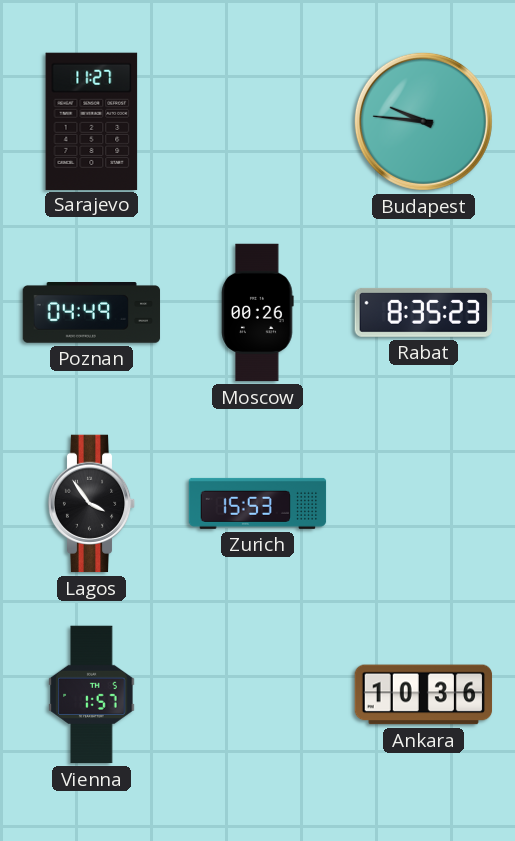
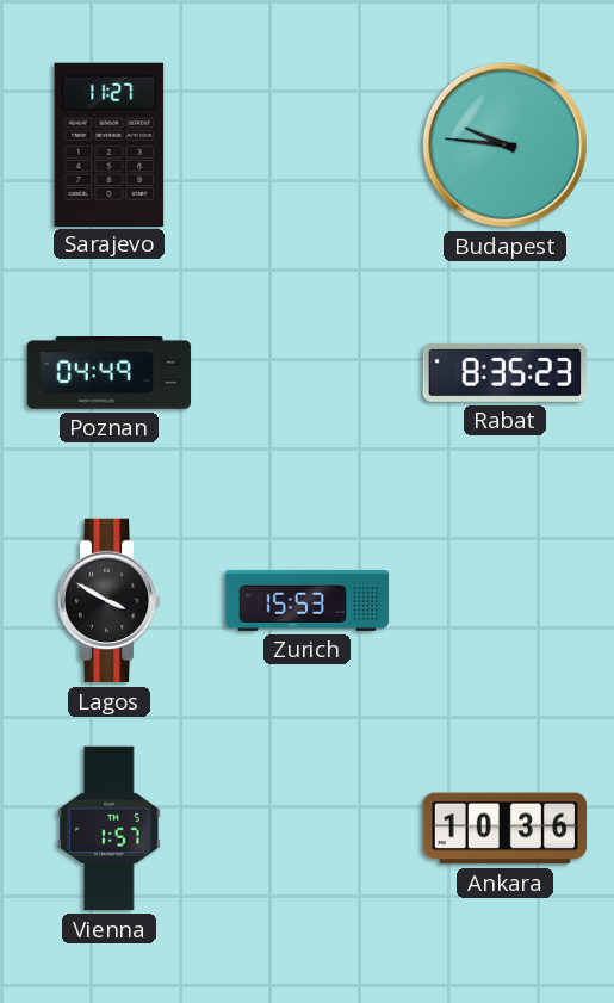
Moscow: 00:26 -> none (258, 313)
Lagos: 3:54 -> 3:50 (110, 601)
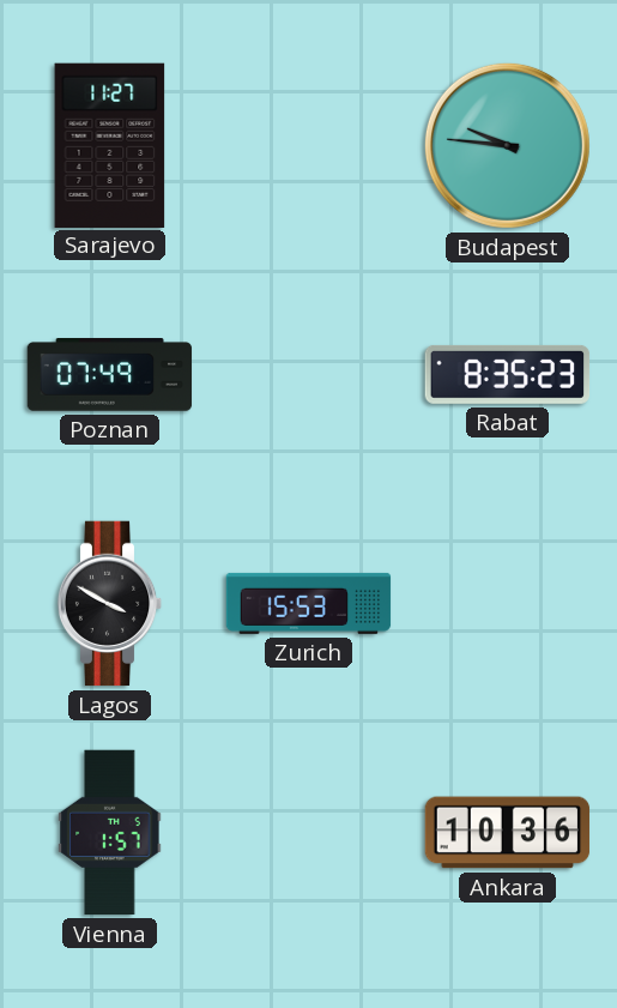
Poznan: 04:49 -> 07:49 (110, 375)
